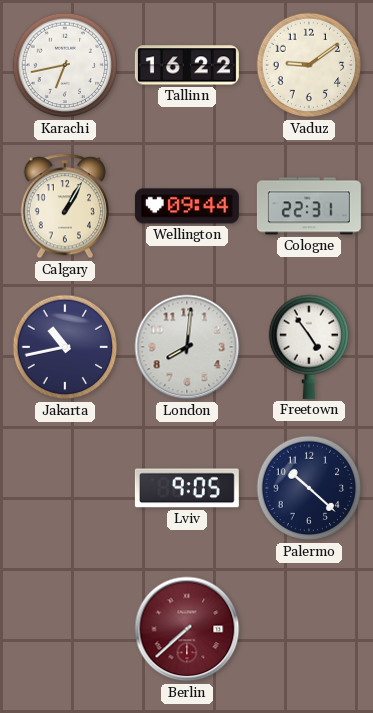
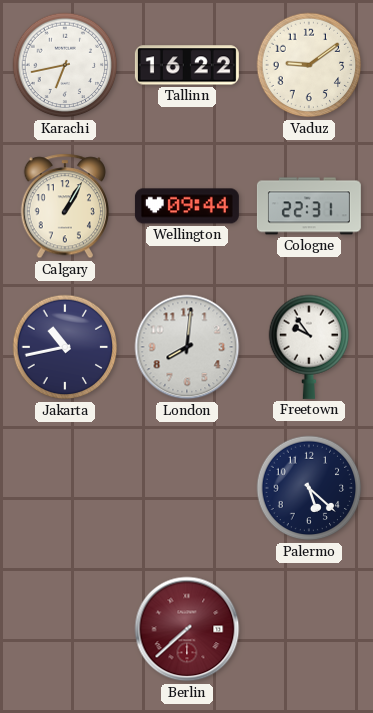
Freetown: 4:54 -> 9:54 (309, 347)
Lviv: 9:05 -> none (187, 488)
Palermo: 10:22 -> 5:22 (309, 488)
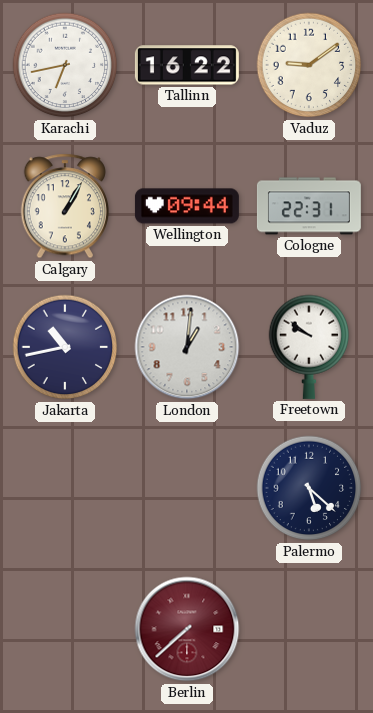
London: 8:01 -> 1:01 (187, 347)
Freetown: 9:54 -> 9:51 (309, 347)
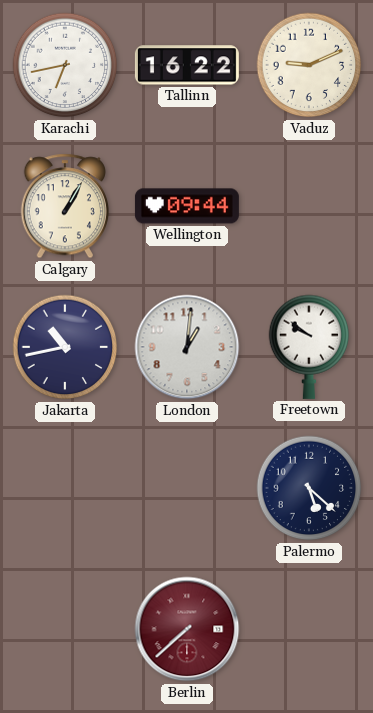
Vaduz: 9:09 -> 9:11 (309, 65)
Cologne: 22:31 -> none (309, 206)
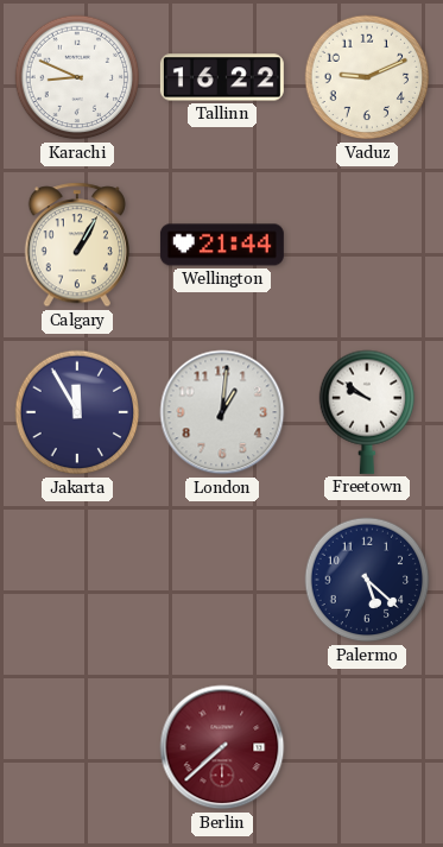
Karachi: 6:43 -> 8:49 (77, 77)
Wellington: 09:44 -> 21:44 (222, 245)
Jakarta: 10:43 -> 11:55 (77, 412)
